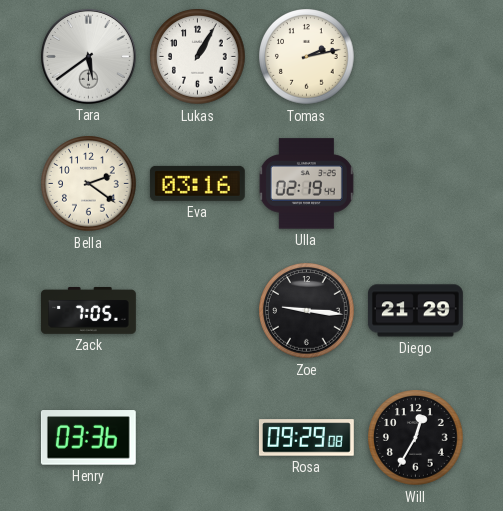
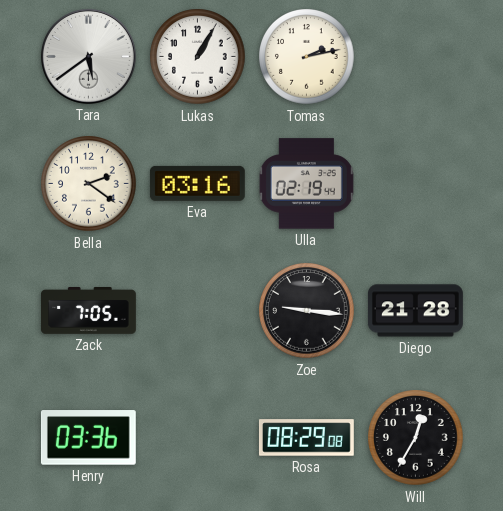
Diego: 21:29 -> 21:28 (416, 311)
Rosa: 09:29 -> 08:29 (306, 438)
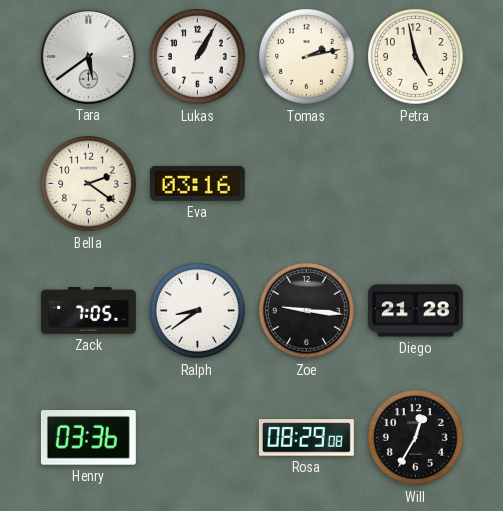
Petra: none -> 4:58 (416, 57)
Ulla: 02:19 -> none (306, 184)
Ralph: none -> 8:39 (198, 311)
